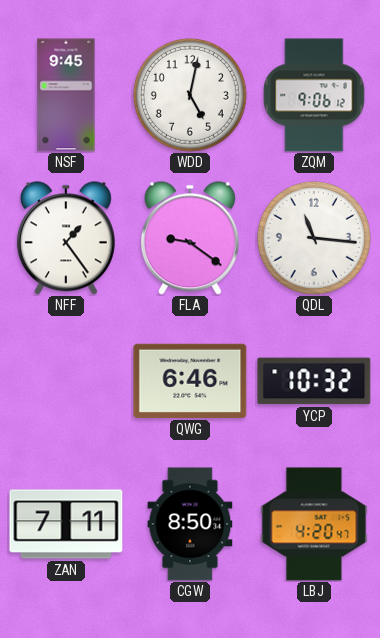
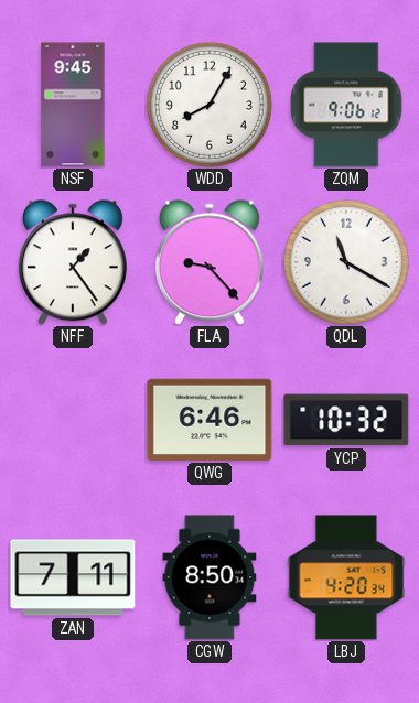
WDD: 5:02 -> 8:05 (209, 105)
FLA: 9:21 -> 9:23 (209, 262)
QDL: 11:16 -> 11:20 (346, 262)
LBJ: 4:20:47 -> 4:20:34 (346, 577)
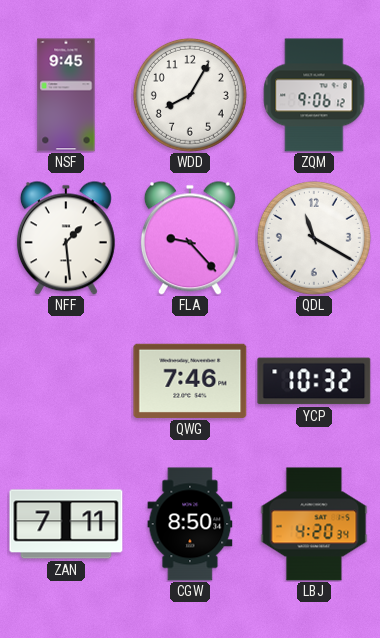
NFF: 1:24 -> 1:29 (66, 238)
QWG: 6:46 -> 7:46 (190, 381)
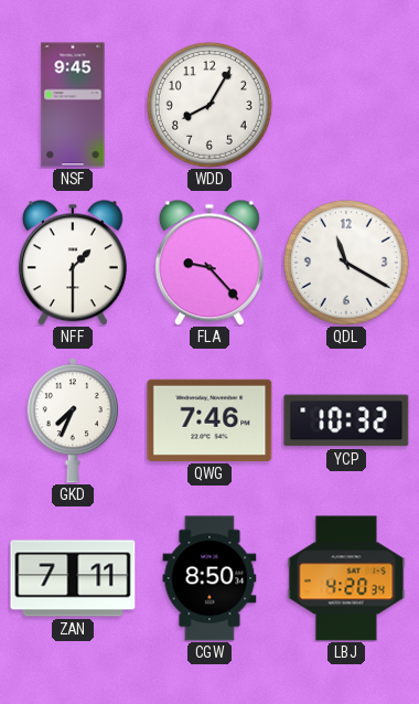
ZQM: 9:06 -> none (314, 95)
NFF: 1:29 -> 1:30 (73, 263)
GKD: none -> 7:34 (73, 420)
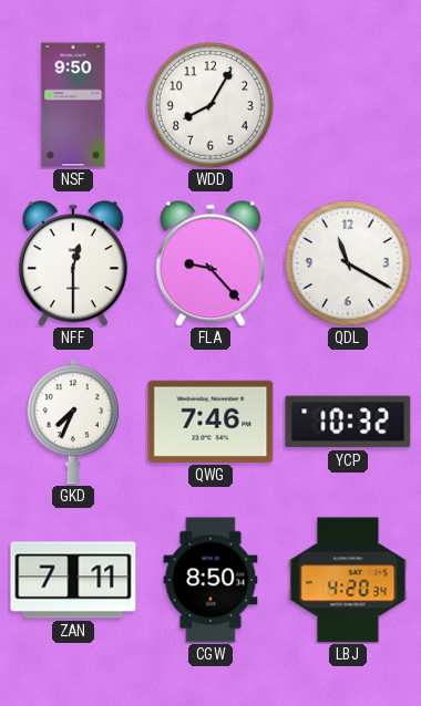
NSF: 9:45 -> 9:50 (73, 105)
NFF: 1:30 -> 12:30 (73, 263)
